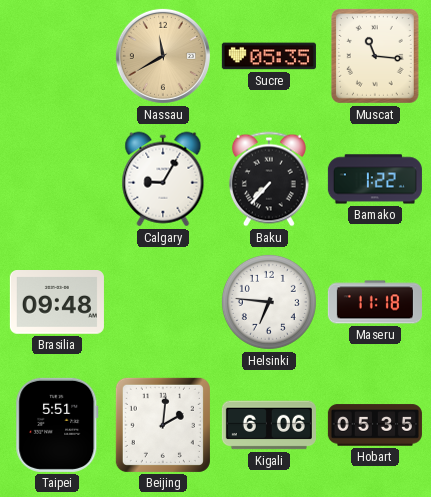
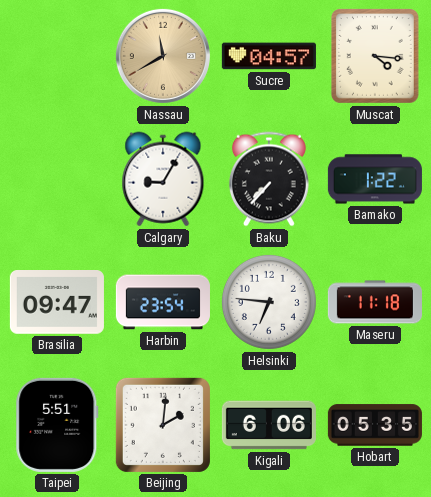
Sucre: 05:35 -> 04:57 (269, 56)
Muscat: 11:16 -> 4:16 (375, 56)
Brasilia: 09:48 -> 09:47 (57, 303)
Harbin: none -> 23:54 (163, 302)
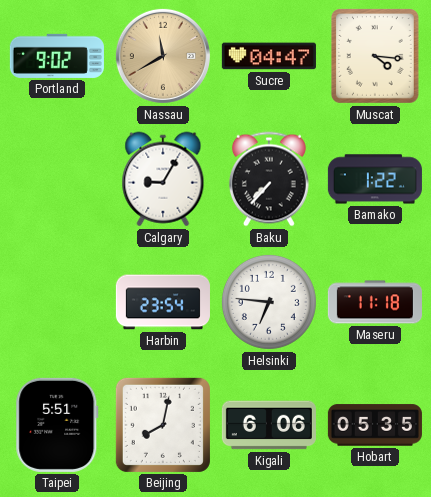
Portland: none -> 9:02 (57, 56)
Sucre: 04:57 -> 04:47 (269, 56)
Brasilia: 09:47 -> none (57, 303)
Beijing: 2:01 -> 8:02 (163, 425)
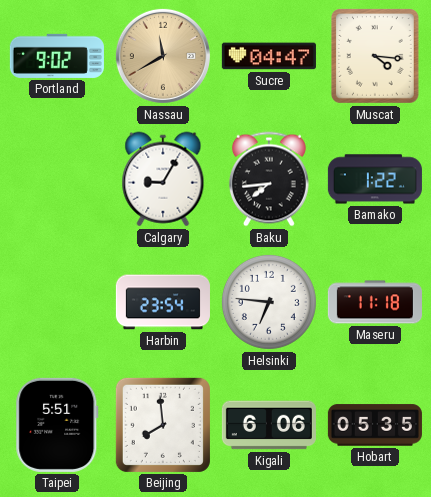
Baku: 7:37 -> 7:44 (269, 179)
Beijing: 8:02 -> 7:59 (163, 425)
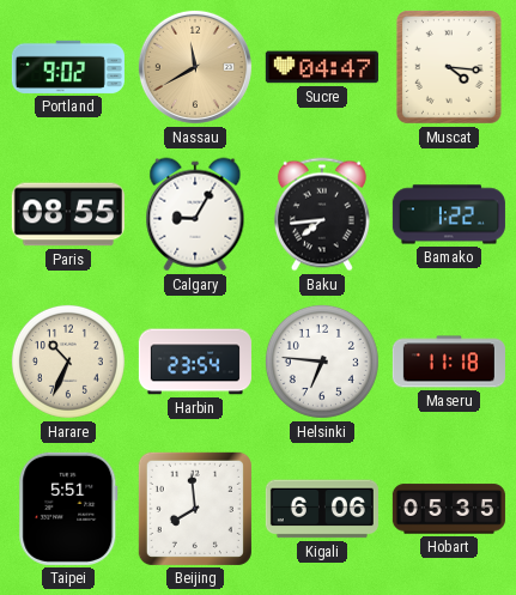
Paris: none -> 08:55 (68, 214)
Harare: none -> 10:34 (68, 362)
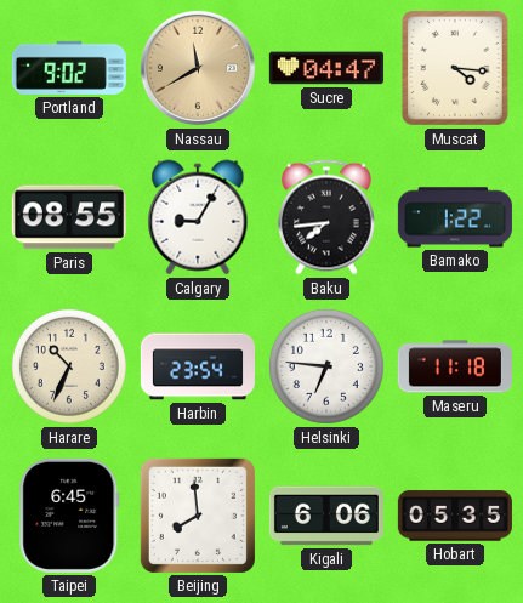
Taipei: 5:51 -> 6:45 (69, 516)
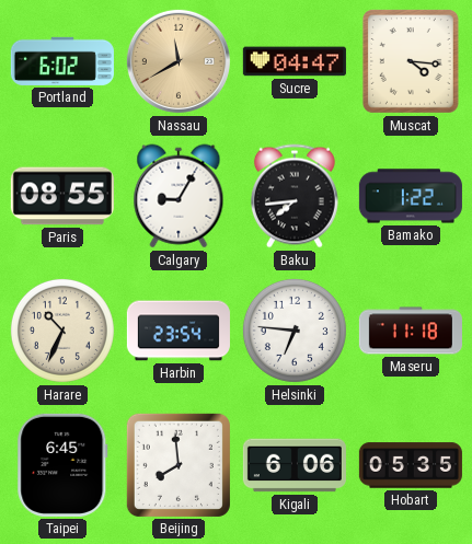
Portland: 9:02 -> 6:02 (62, 61)
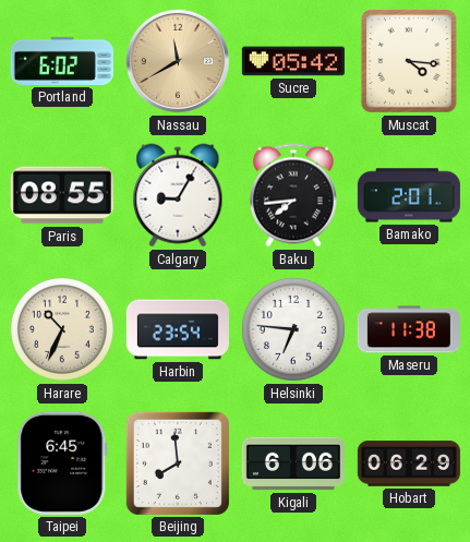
Sucre: 04:47 -> 05:42 (293, 61)
Bamako: 1:22 -> 2:01 (409, 195)
Maseru: 11:18 -> 11:38 (409, 329)
Hobart: 05:35 -> 06:29 (409, 463)
